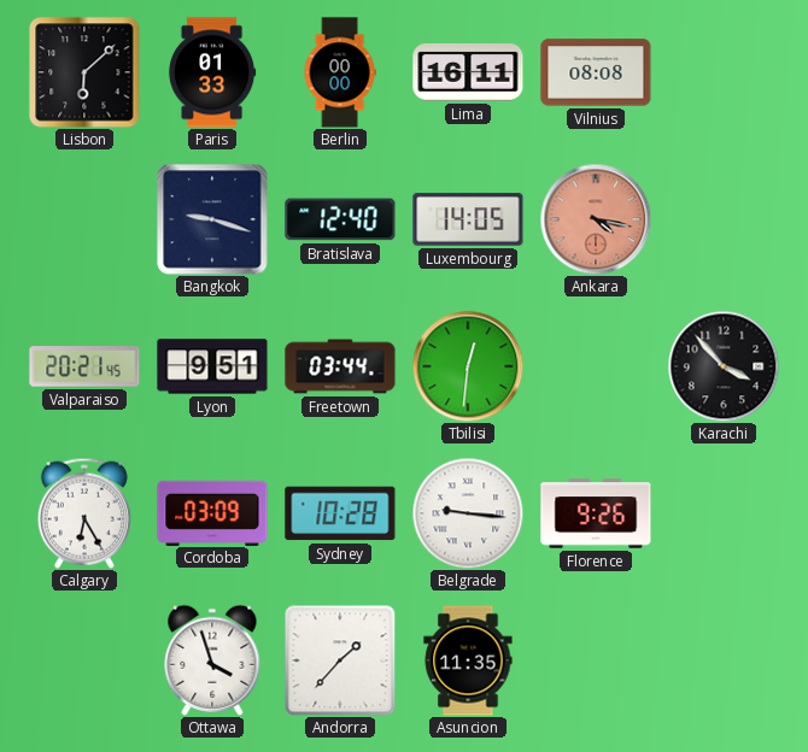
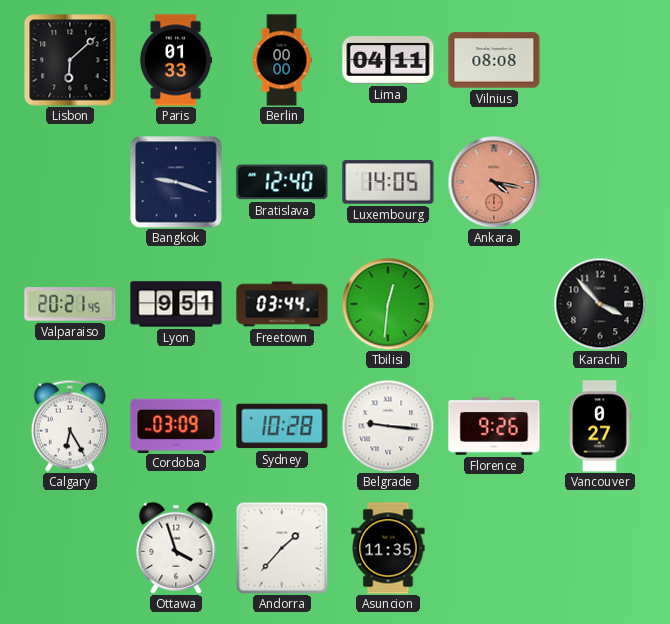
Lima: 16:11 -> 04:11 (388, 61)
Vancouver: none -> 0:27 (600, 426)
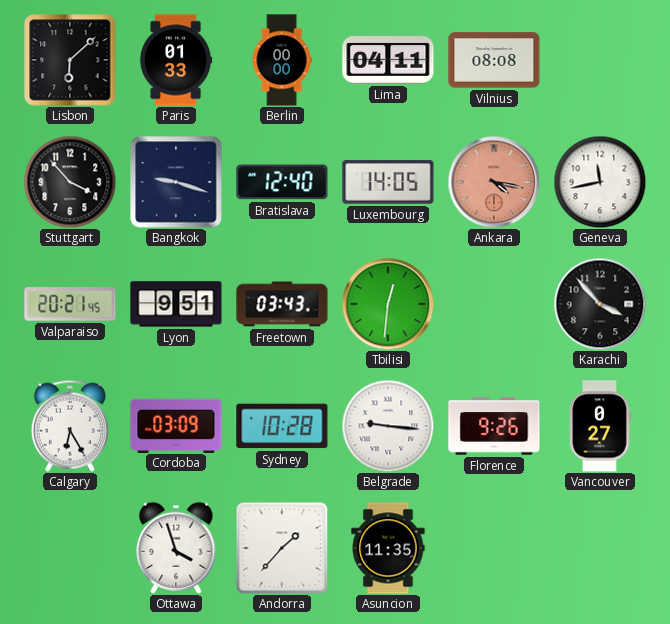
Stuttgart: none -> 3:53 (70, 182)
Geneva: none -> 11:43 (600, 182)
Freetown: 03:44 -> 03:43 (282, 304)
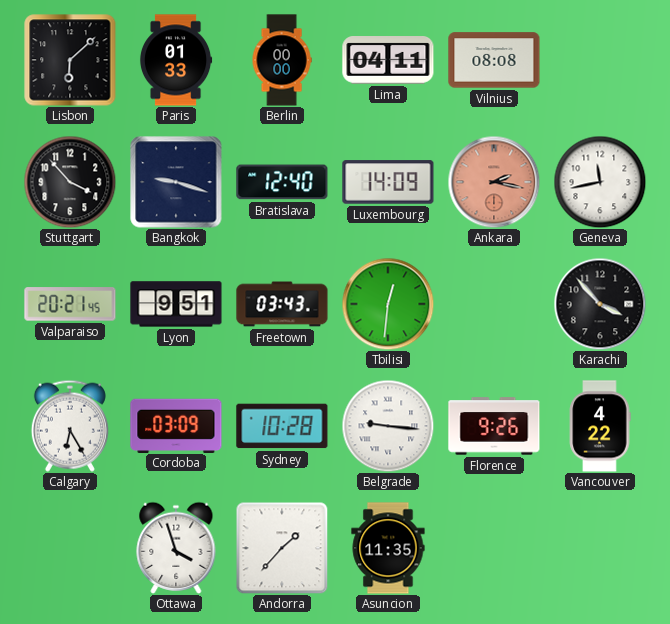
Luxembourg: 14:05 -> 14:09 (388, 182)
Ankara: 4:17 -> 2:17 (494, 182)
Vancouver: 0:27 -> 4:22 (600, 426)
